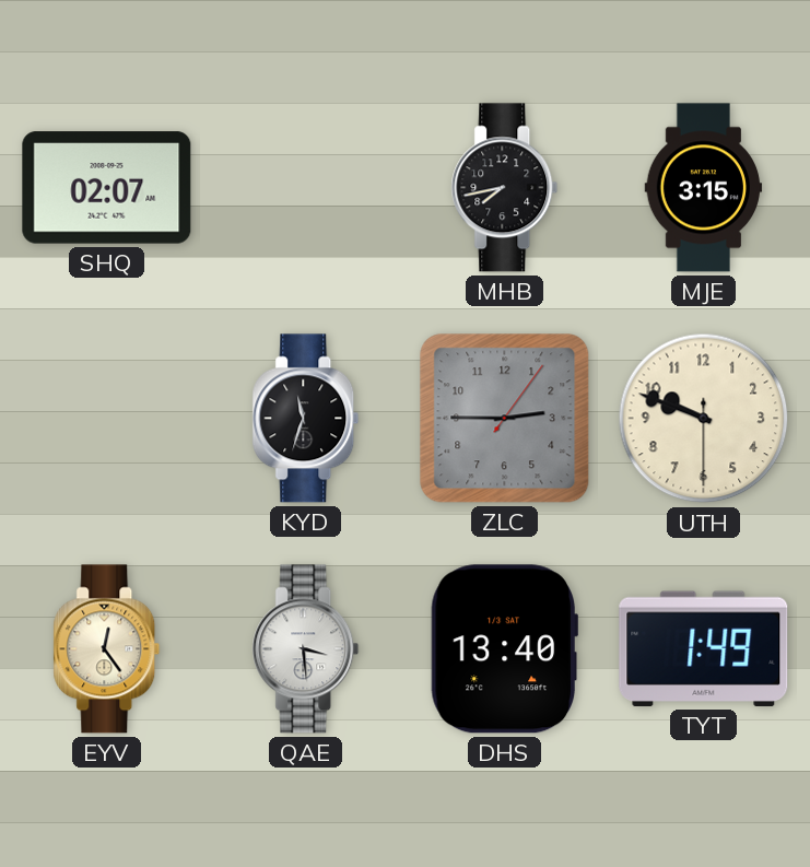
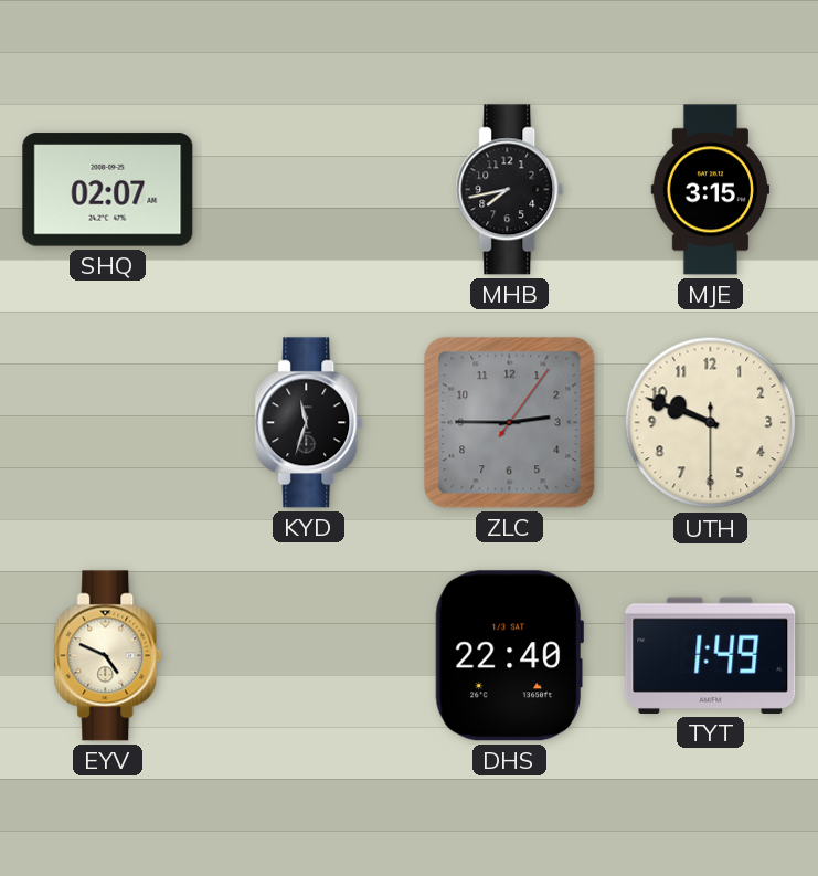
EYV: 12:24 -> 4:49 (108, 656)
QAE: 3:29 -> none (306, 649)
DHS: 13:40 -> 22:40 (509, 656)
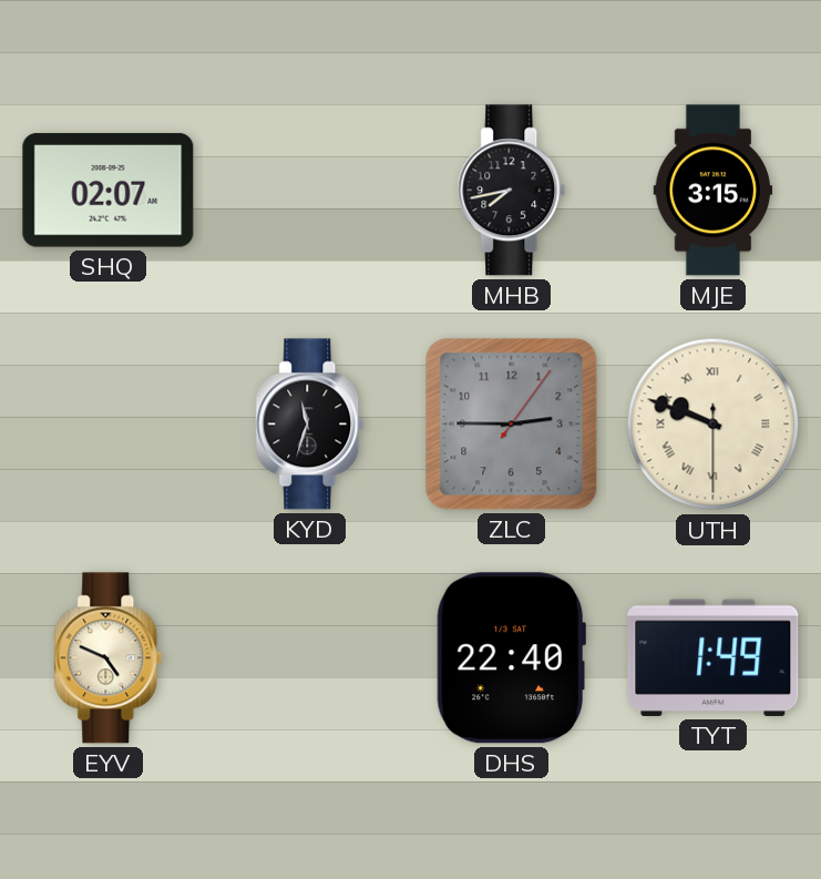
UTH numerals: Arabic -> Roman (714, 425)
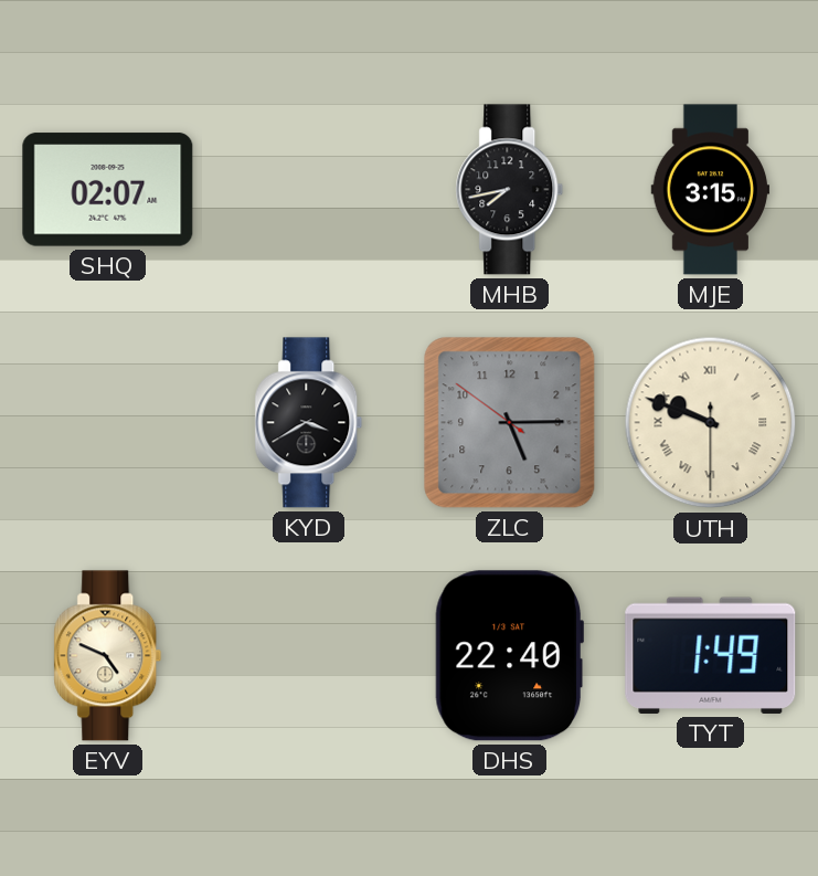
KYD: 11:33 -> 3:40 (309, 423)
ZLC: 2:45 -> 5:14 (510, 423)
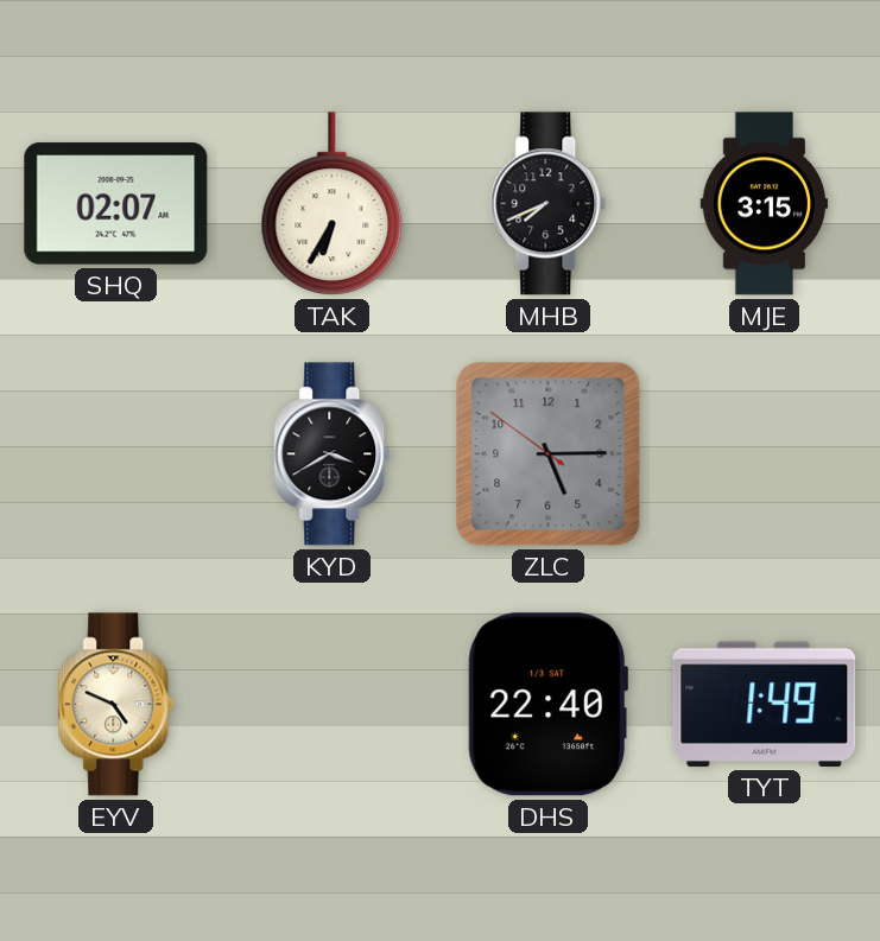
TAK: none -> 6:35 (333, 204)
MHB: 7:43 -> 7:41 (549, 204)
UTH: 9:48 -> none (711, 423)
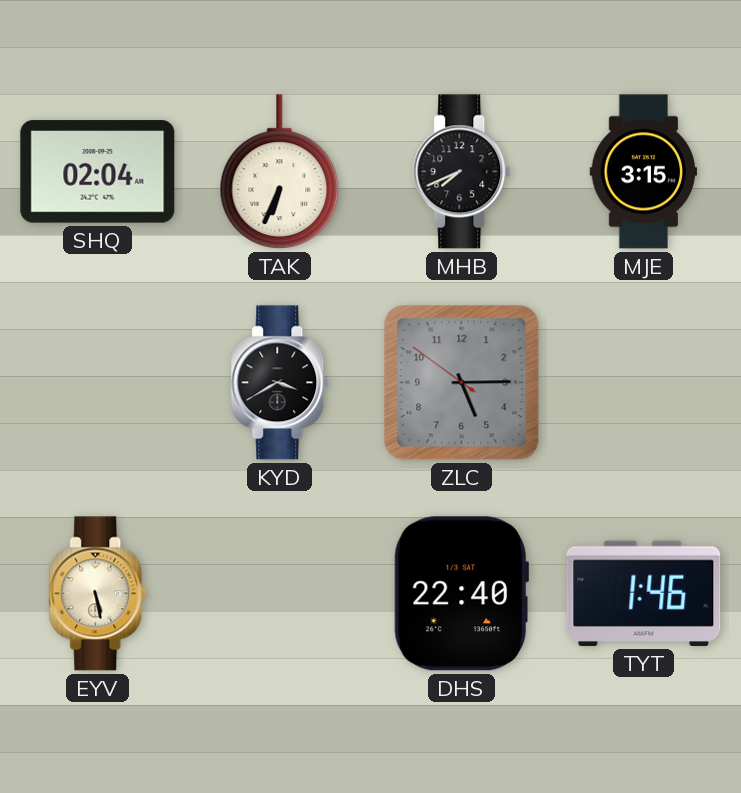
SHQ: 02:07 -> 02:04 (98, 172)
TAK: 6:35 -> 6:34 (280, 172)
EYV: 4:49 -> 5:28 (98, 594)
TYT: 1:49 -> 1:46 (644, 593)
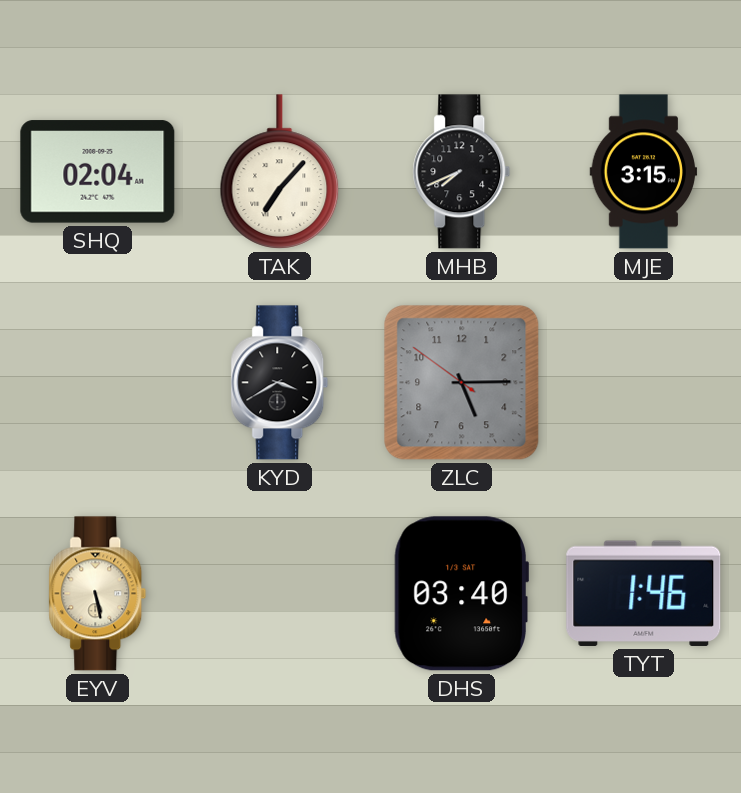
TAK: 6:34 -> 7:07 (280, 172)
DHS: 22:40 -> 03:40 (461, 594)
